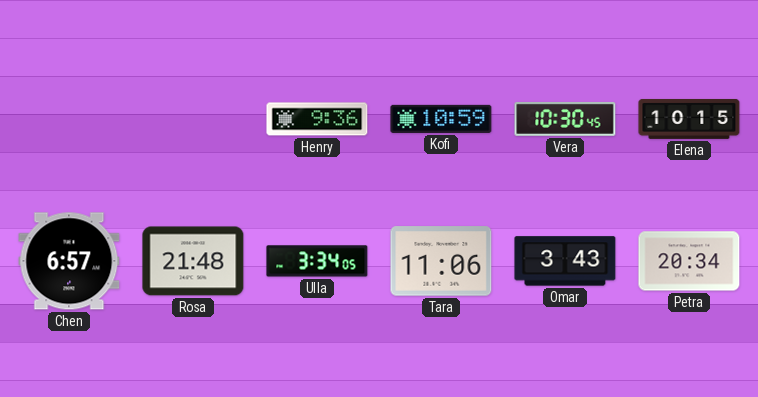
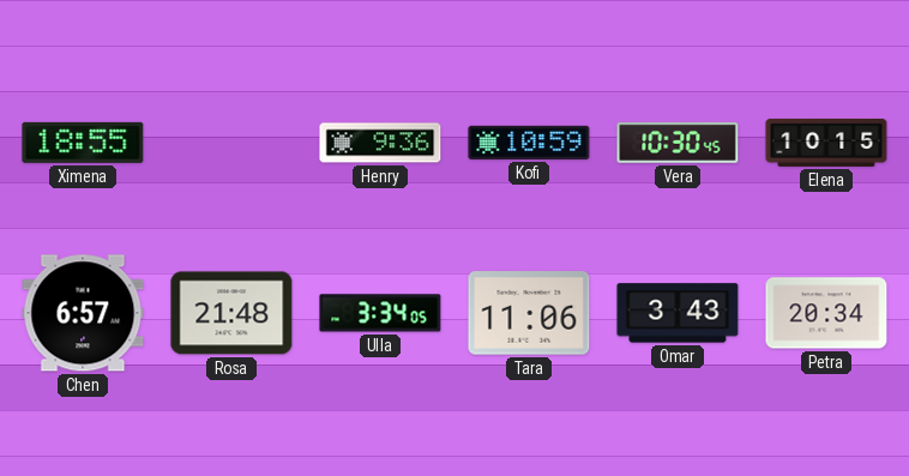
Ximena: none -> 18:55 (83, 143)
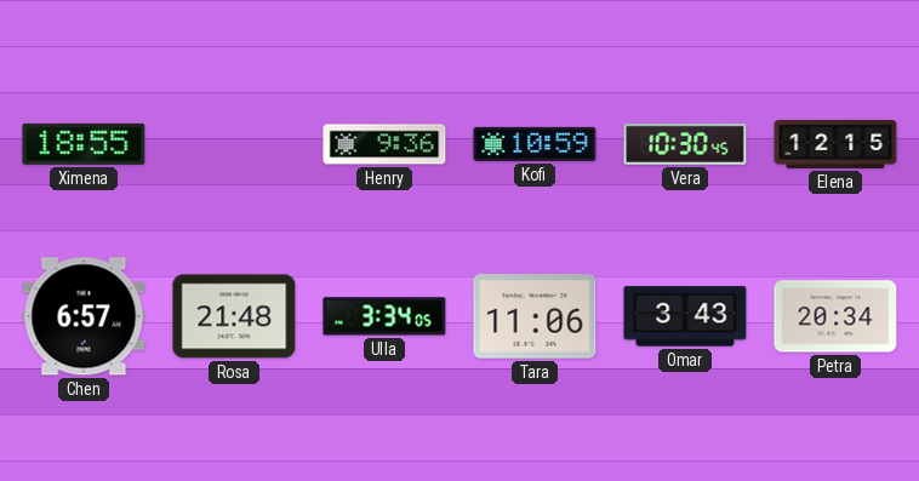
Elena: 10:15 -> 12:15 (835, 144)
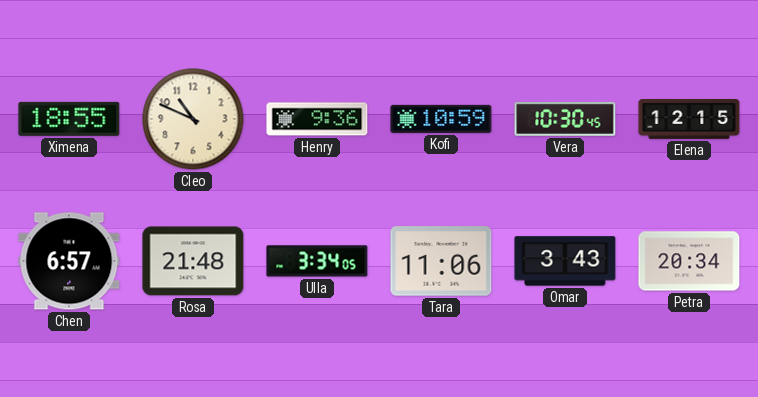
Cleo: none -> 10:49 (193, 119)
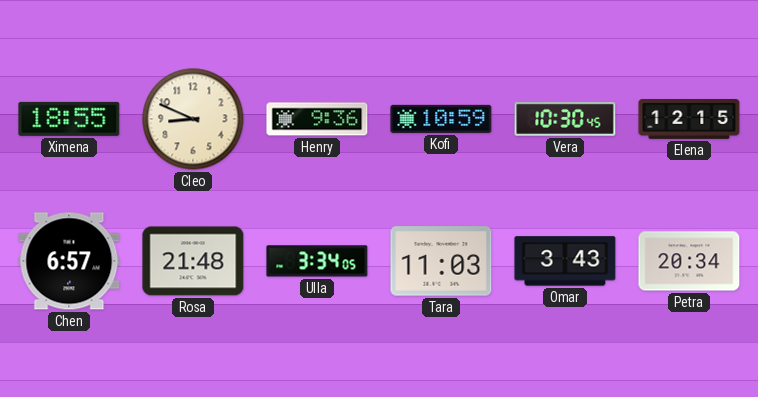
Cleo: 10:49 -> 8:49 (193, 119)
Tara: 11:06 -> 11:03 (441, 261)
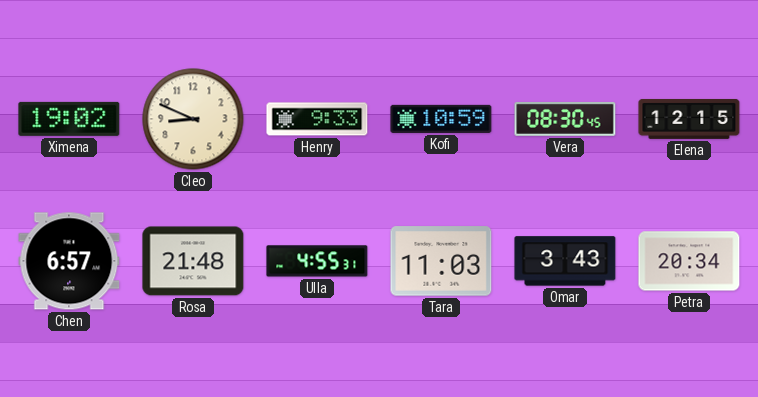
Ximena: 18:55 -> 19:02 (69, 119)
Henry: 9:36 -> 9:33 (317, 119)
Vera: 10:30 -> 08:30 (565, 119)
Ulla: 3:34 -> 4:55 (317, 261)
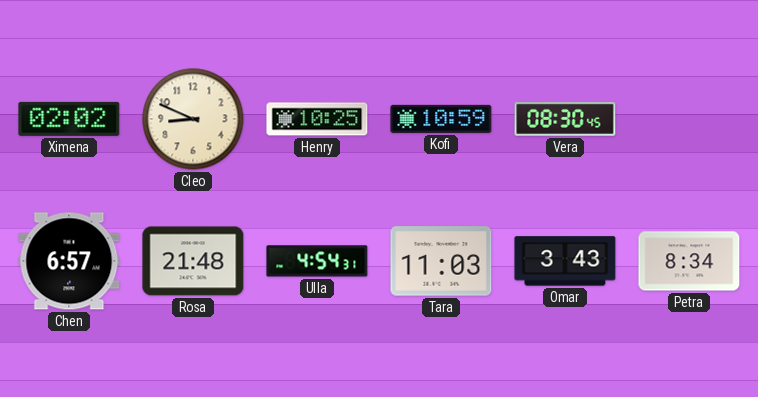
Ximena: 19:02 -> 02:02 (69, 119)
Henry: 9:33 -> 10:25 (317, 119)
Elena: 12:15 -> none (689, 119)
Ulla: 4:55 -> 4:54 (317, 261)
Petra: 20:34 -> 8:34 (689, 261)
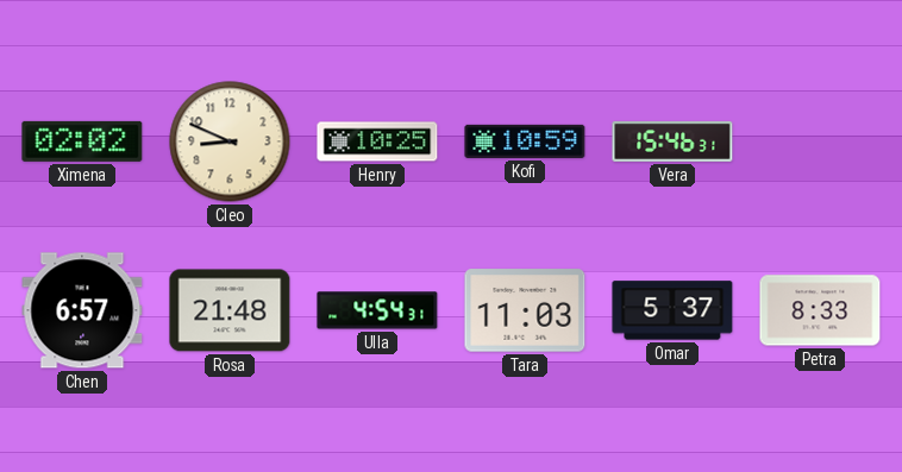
Vera: 08:30 -> 15:46 (672, 141)
Omar: 3:43 -> 5:37 (672, 310)
Petra: 8:34 -> 8:33 (820, 310)
